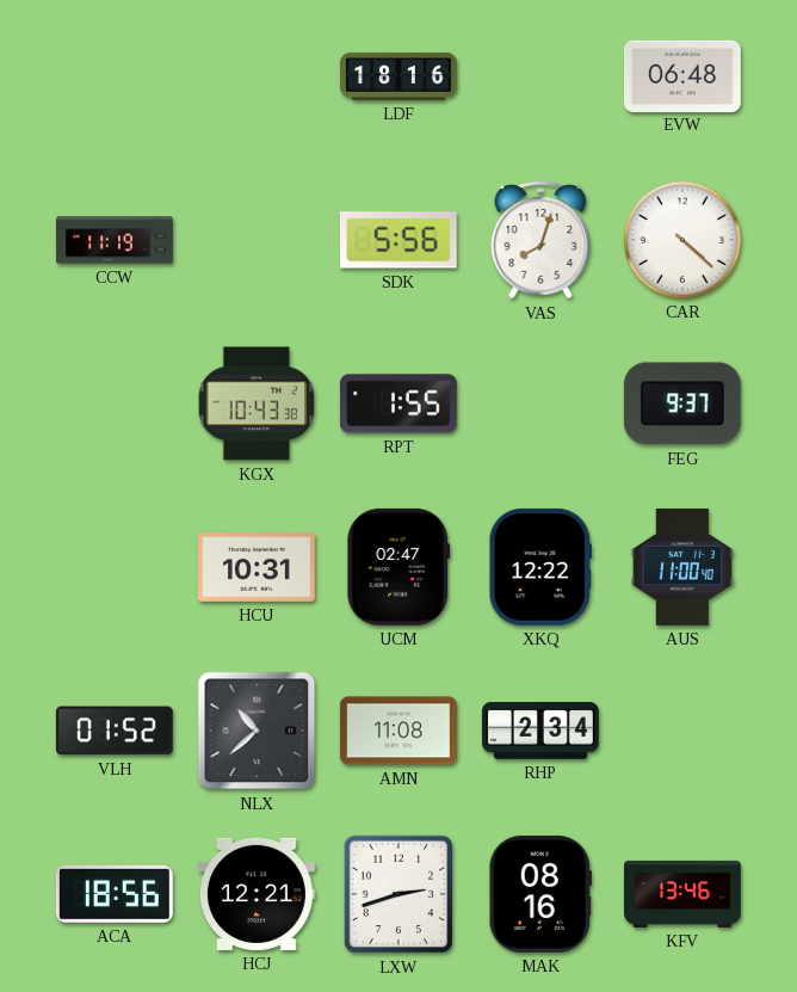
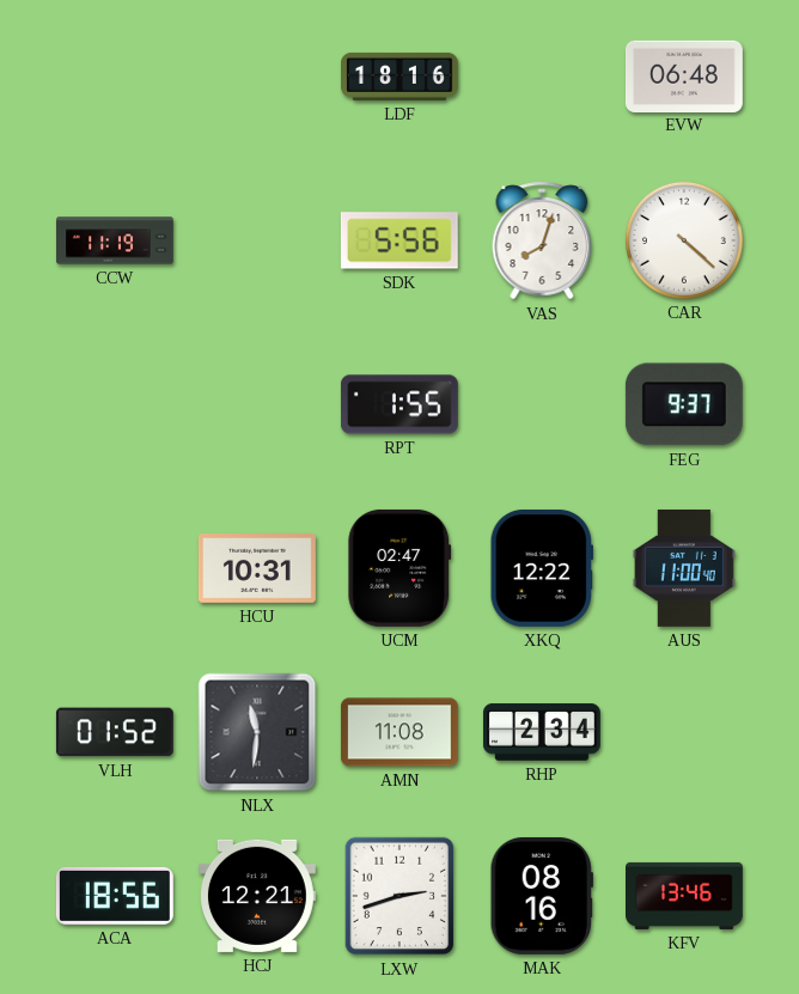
KGX: 10:43 -> none (257, 403)
NLX: 10:38 -> 11:31 (257, 732)
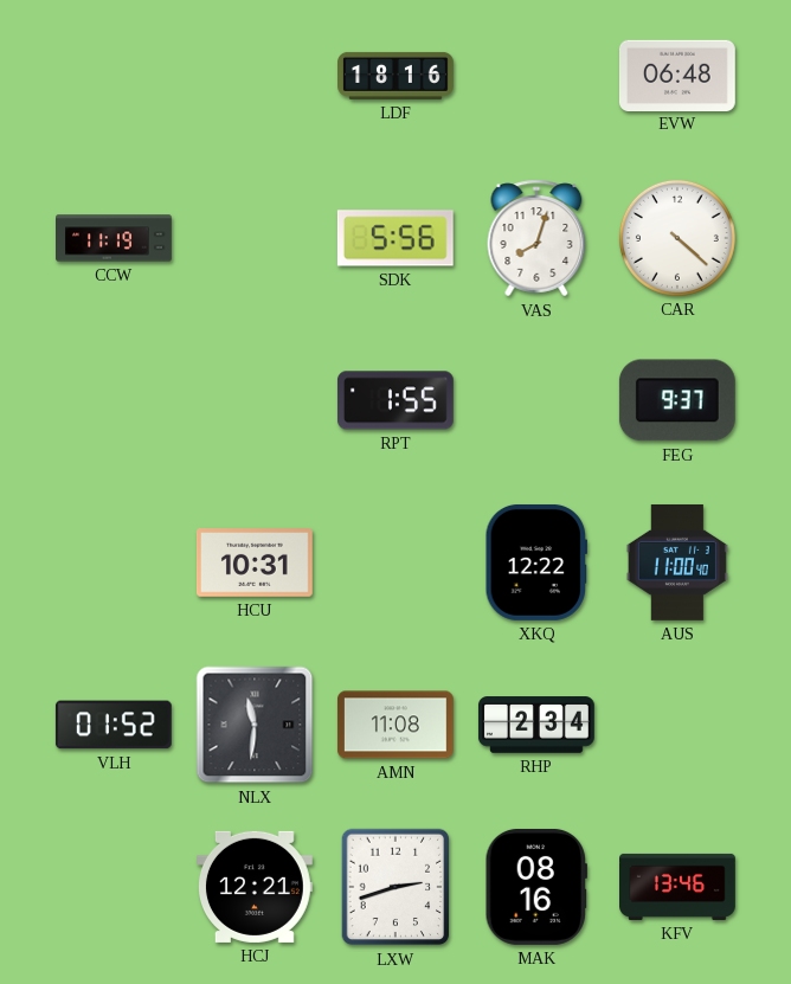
UCM: 02:47 -> none (399, 568)
ACA: 18:56 -> none (115, 896)
